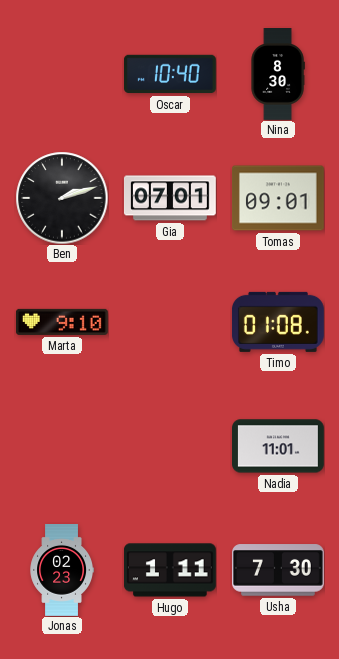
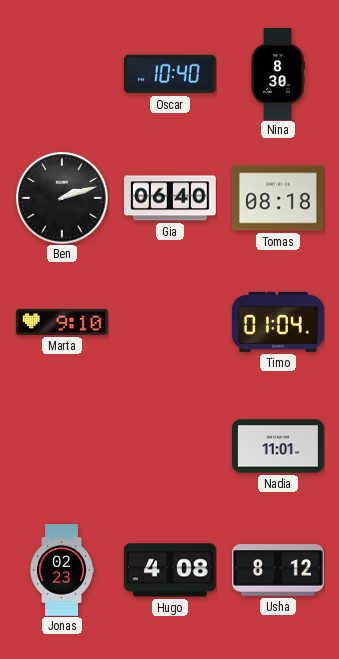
Gia: 07:01 -> 06:40 (170, 198)
Tomas: 09:01 -> 08:18 (278, 198)
Timo: 01:08 -> 01:04 (278, 322)
Hugo: 1:11 -> 4:08 (170, 570)
Usha: 7:30 -> 8:12 (279, 570)
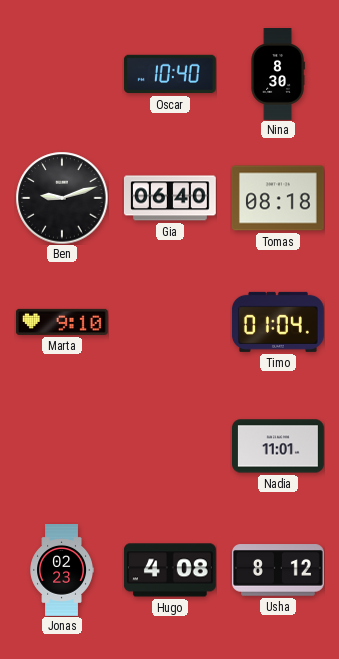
Ben: 2:12 -> 9:12 (62, 198)
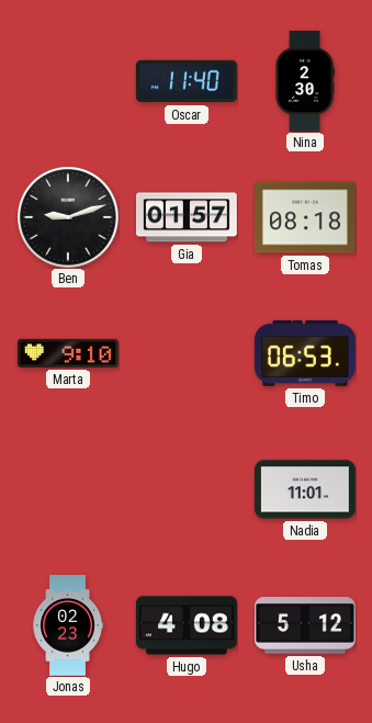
Oscar: 10:40 -> 11:40 (187, 81)
Nina: 8:30 -> 2:30 (305, 82)
Gia: 06:40 -> 01:57 (187, 217)
Timo: 01:04 -> 06:53 (305, 353)
Usha: 8:12 -> 5:12 (306, 625)
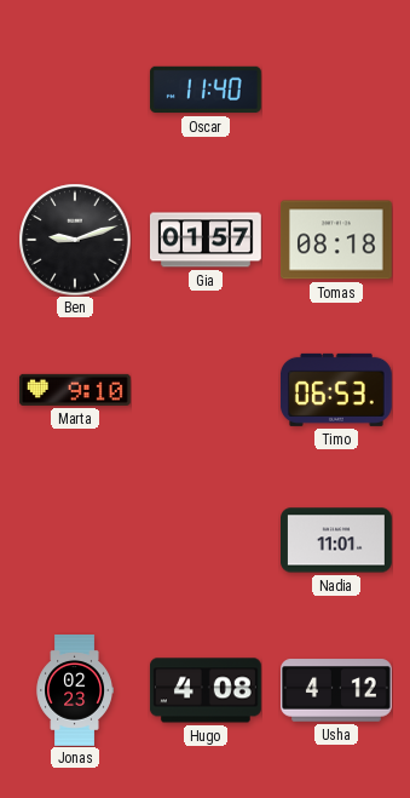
Nina: 2:30 -> none (305, 82)
Usha: 5:12 -> 4:12 (337, 690)
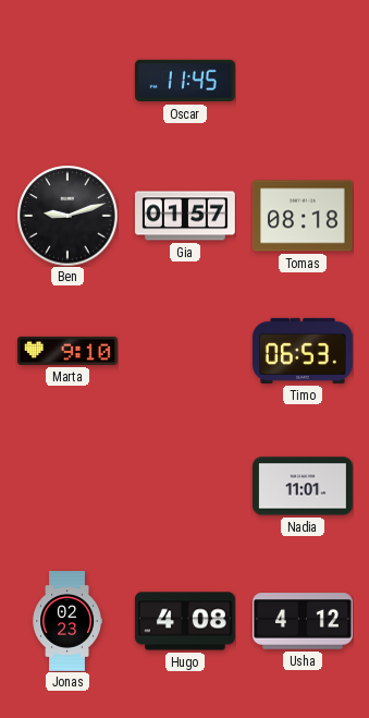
Oscar: 11:40 -> 11:45 (185, 81)
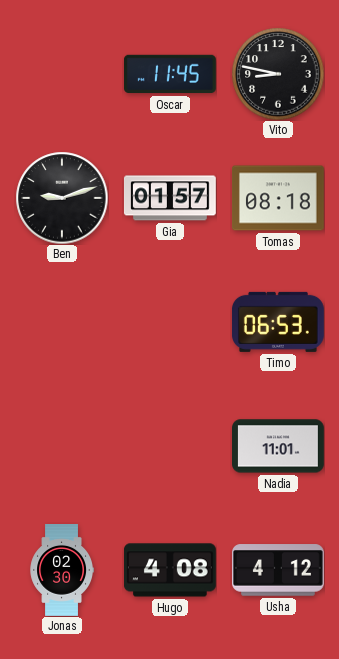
Vito: none -> 8:47 (278, 74)
Marta: 9:10 -> none (67, 351)
Jonas: 02:23 -> 02:30 (61, 571)
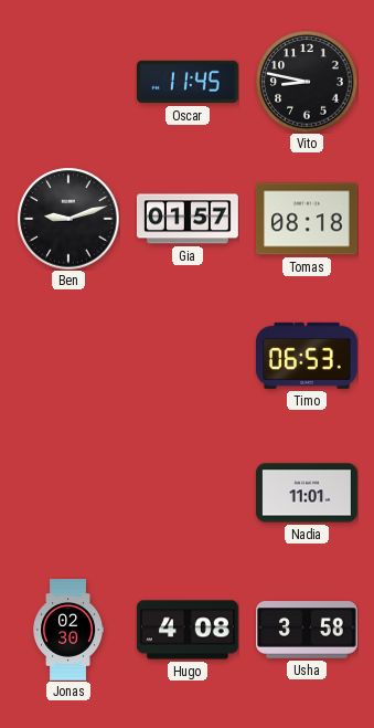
Usha: 4:12 -> 3:58 (308, 630)
